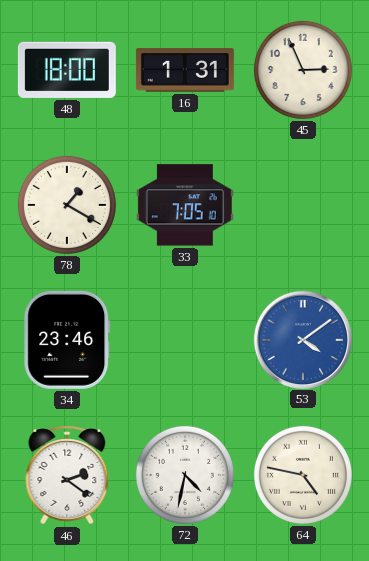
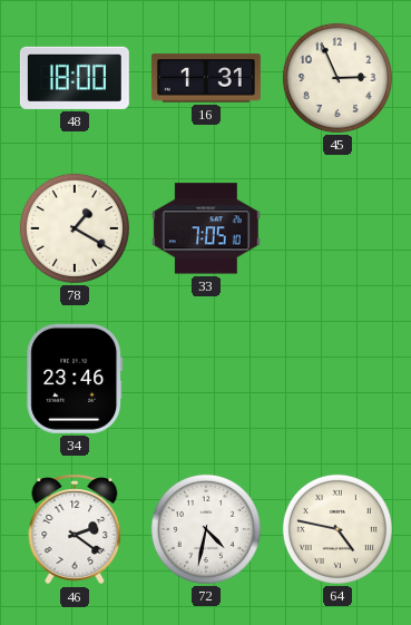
53: 4:09 -> none (302, 339)
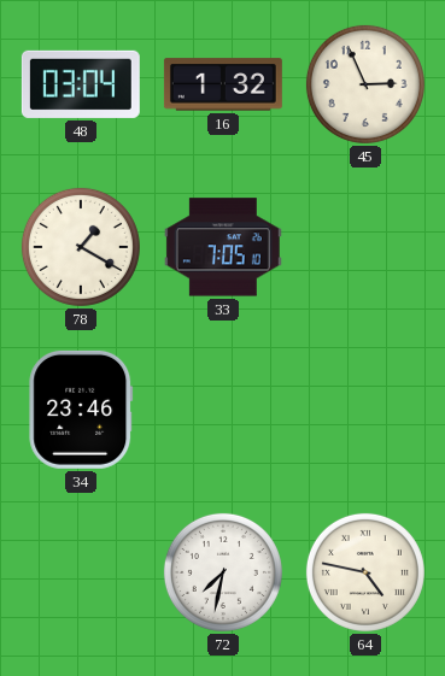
48: 18:00 -> 03:04 (81, 84)
16: 1:31 -> 1:32 (223, 84)
46: 2:21 -> none (75, 529)
72: 4:32 -> 7:32 (223, 572)
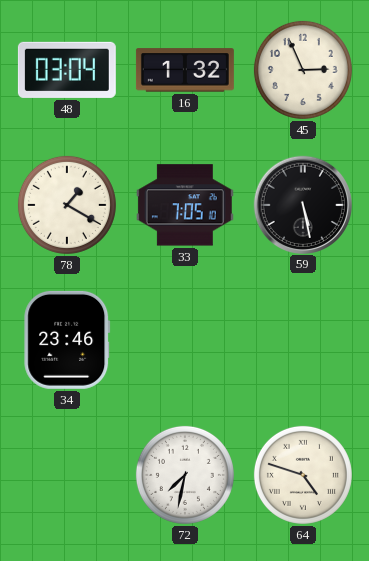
59: none -> 5:28 (302, 204)
64: 4:47 -> 4:48 (303, 475)
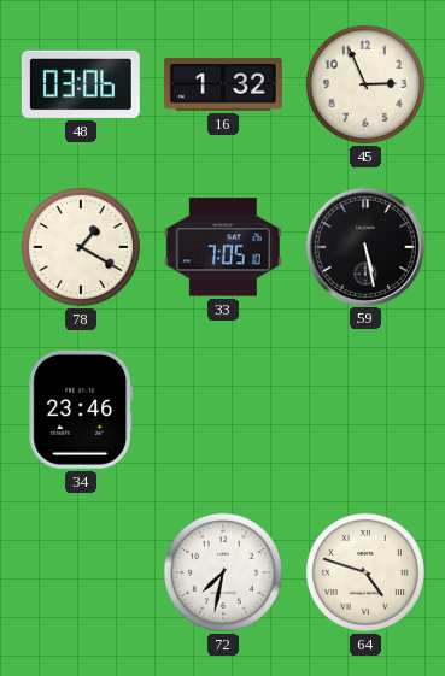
48: 03:04 -> 03:06 (81, 84)
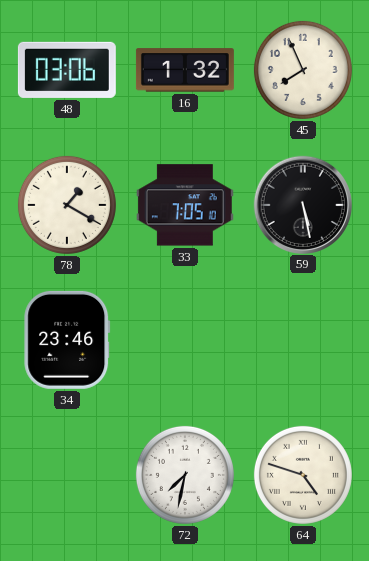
45: 2:56 -> 7:56 (303, 70)
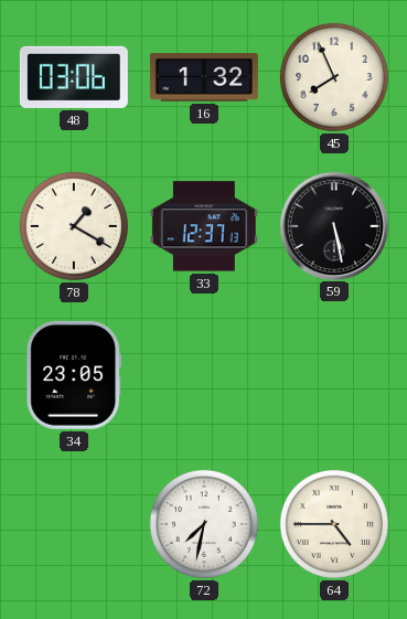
33: 7:05 -> 12:37 (204, 226)
34: 23:46 -> 23:05 (74, 375)
64: 4:48 -> 4:45 (334, 524)
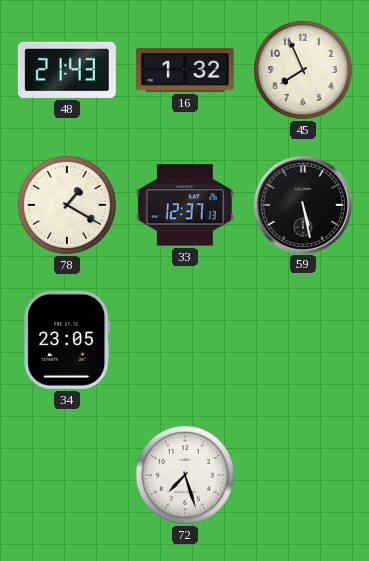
48: 03:06 -> 21:43 (67, 70)
72: 7:32 -> 7:27 (185, 475)
64: 4:45 -> none (334, 524)
